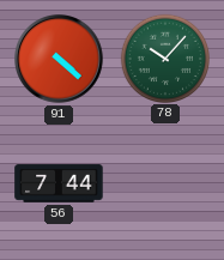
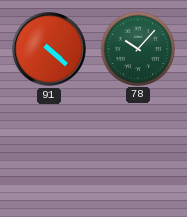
56: 7:44 -> none (59, 183)
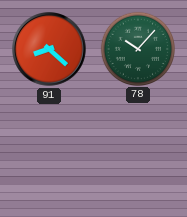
91: 4:22 -> 8:22 (50, 50)
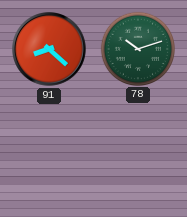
78: 10:07 -> 10:12 (137, 48)
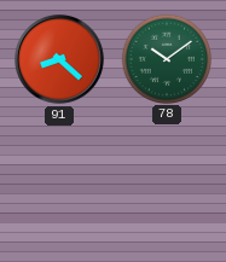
78: 10:12 -> 10:09 (166, 58)
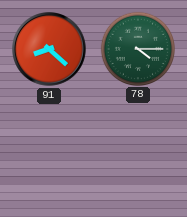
78: 10:09 -> 4:15 (137, 48)
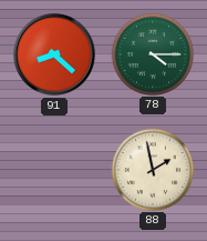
88: none -> 1:58 (152, 169)
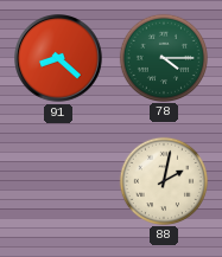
88: 1:58 -> 2:02 (163, 180)
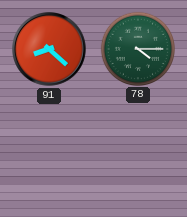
88: 2:02 -> none (163, 180)
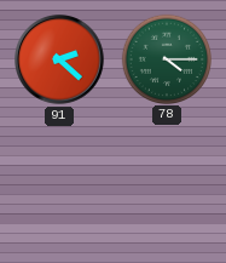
91: 8:22 -> 2:22 (60, 61)
